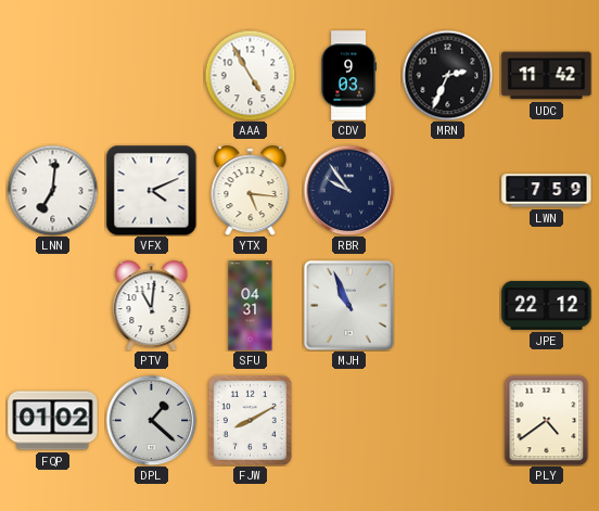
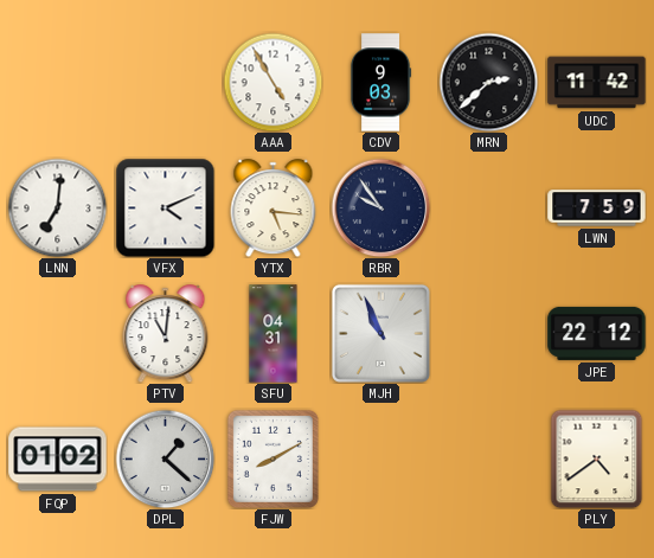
MRN: 2:34 -> 2:38 (488, 82)
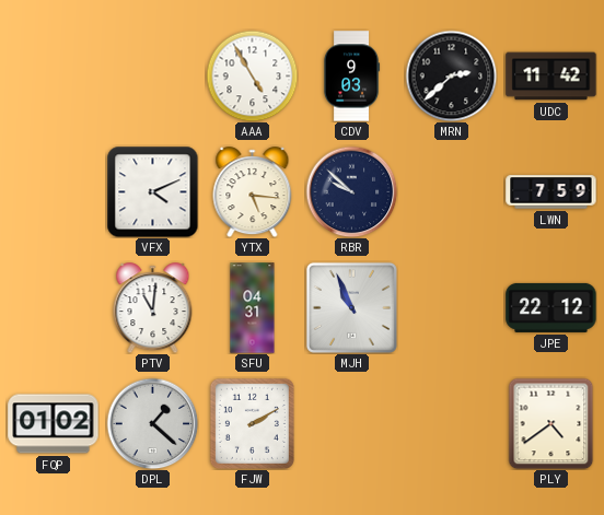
LNN: 7:01 -> none (57, 207)
RBR: 9:54 -> 9:52 (351, 191)
FJW: 8:10 -> 2:10 (252, 423)
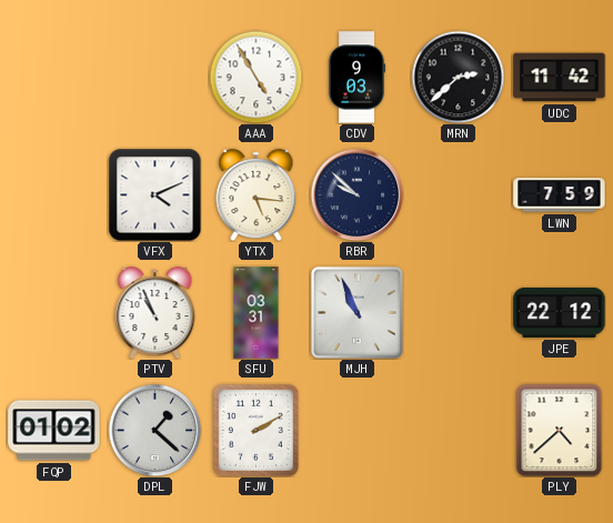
PTV: 11:01 -> 10:56 (155, 313)
SFU: 04:31 -> 03:31 (257, 313)
PLY: 4:39 -> 4:38 (560, 430)
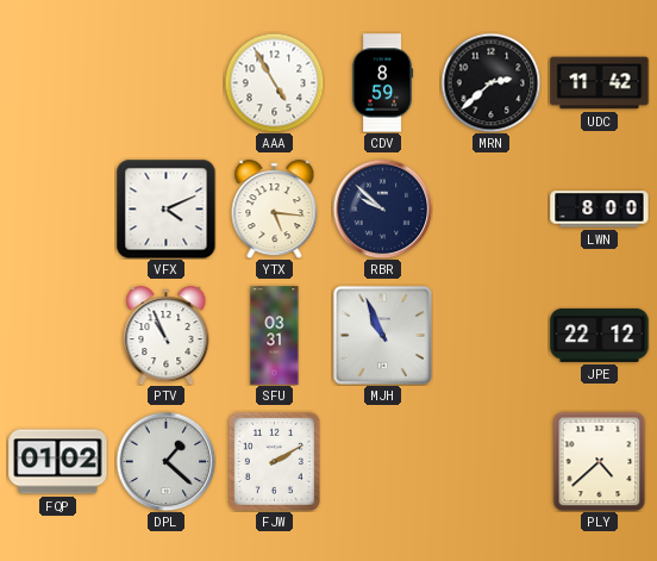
CDV: 9:03 -> 8:59 (382, 83)
LWN: 7:59 -> 8:00 (600, 210)
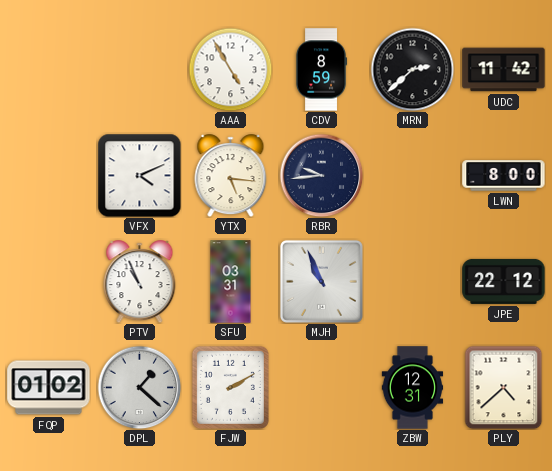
RBR: 9:52 -> 9:44 (321, 175)
ZBW: none -> 12:31 (413, 388)
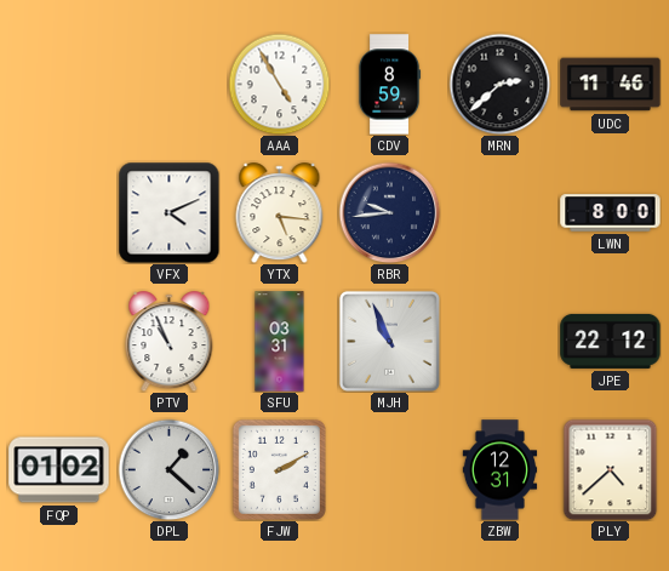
UDC: 11:42 -> 11:46 (611, 85)
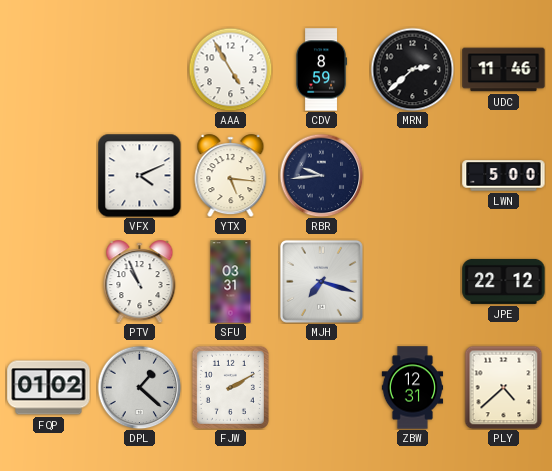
LWN: 8:00 -> 5:00 (504, 176)
MJH: 10:56 -> 7:18 (321, 281)
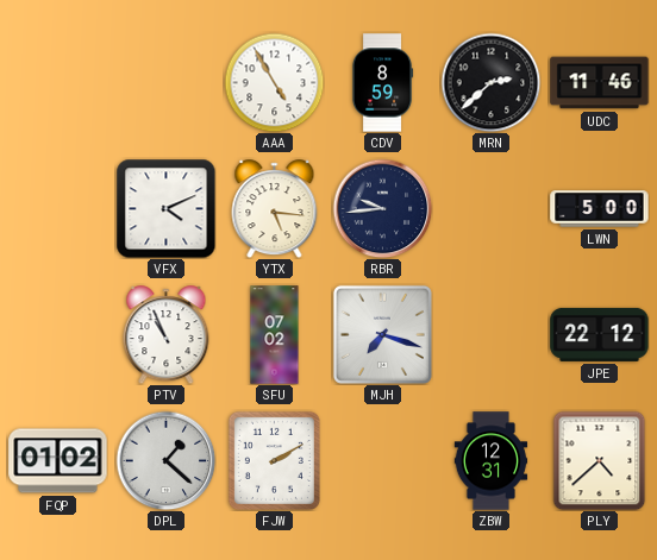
SFU: 03:31 -> 07:02 (275, 335)
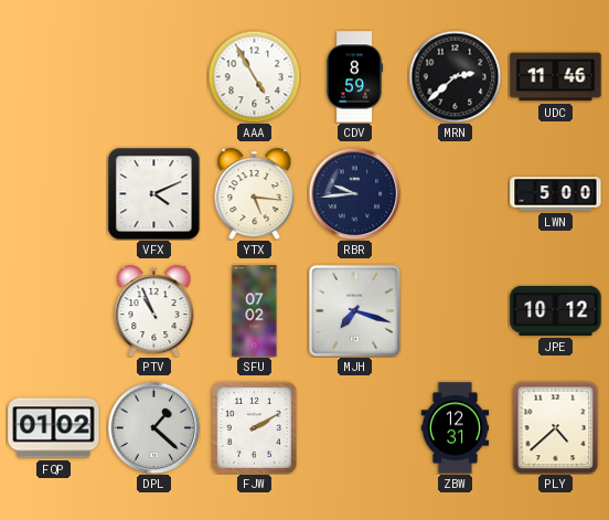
JPE: 22:12 -> 10:12 (556, 310)
